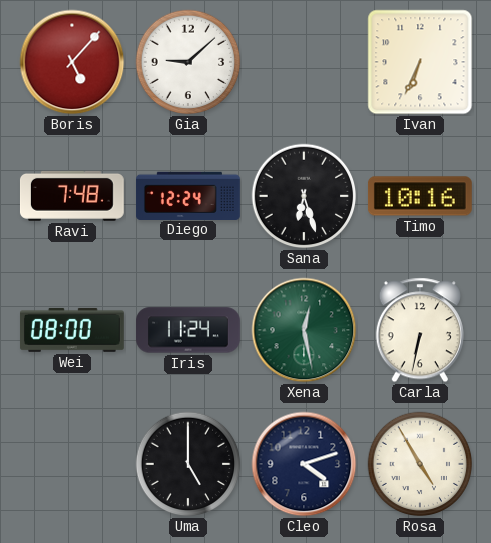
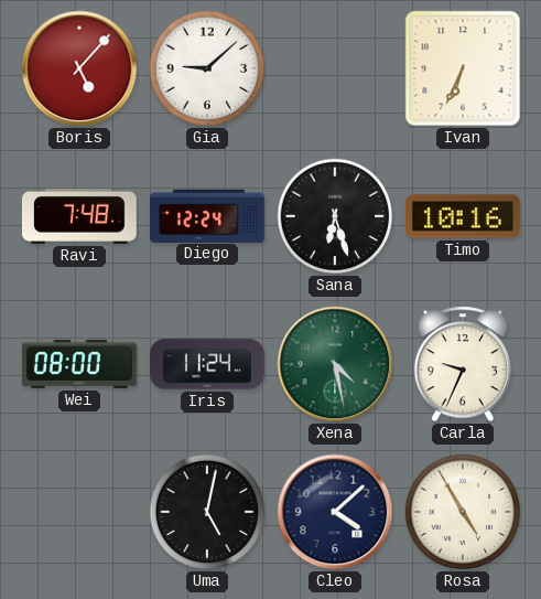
Xena: 12:28 -> 4:28 (335, 364)
Carla: 6:32 -> 9:34 (463, 364)
Uma: 5:00 -> 5:02 (207, 512)
Cleo: 4:12 -> 4:08 (335, 512)
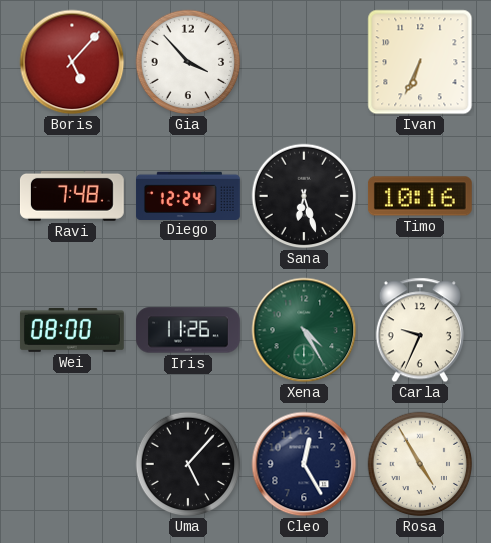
Gia: 9:08 -> 3:53 (188, 62)
Iris: 11:24 -> 11:26 (189, 330)
Xena: 4:28 -> 4:25 (304, 330)
Uma: 5:02 -> 5:07 (188, 464)
Cleo: 4:08 -> 12:25 (304, 464)
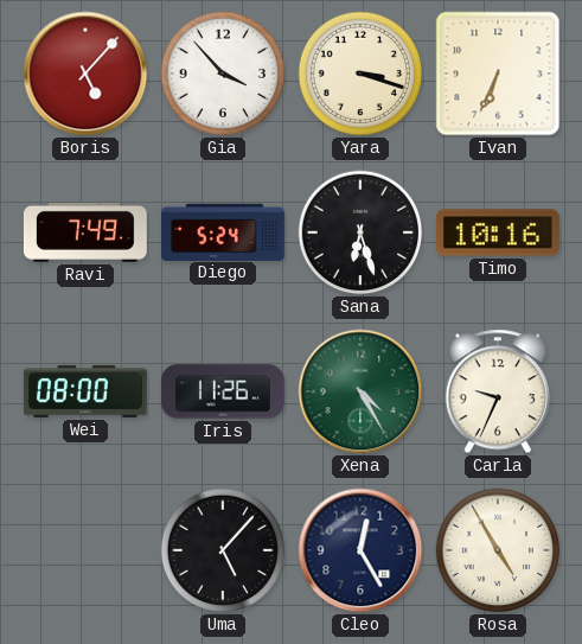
Yara: none -> 3:18 (360, 74)
Ravi: 7:48 -> 7:49 (85, 232)
Diego: 12:24 -> 5:24 (224, 231)
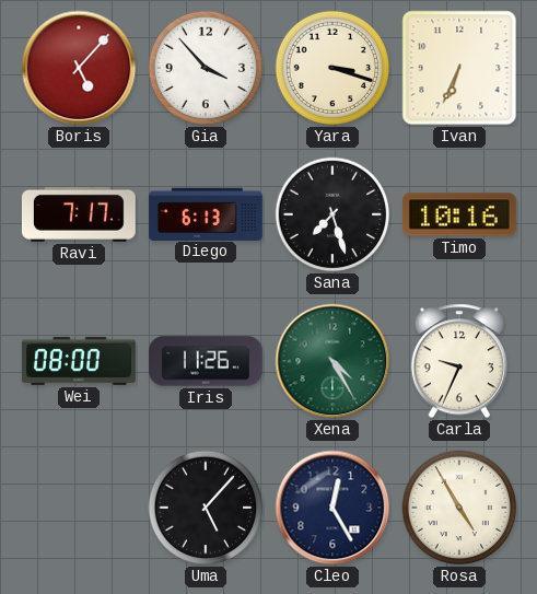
Ravi: 7:49 -> 7:17 (79, 214)
Diego: 5:24 -> 6:13 (207, 213)
Sana: 6:27 -> 7:27 (332, 214)
